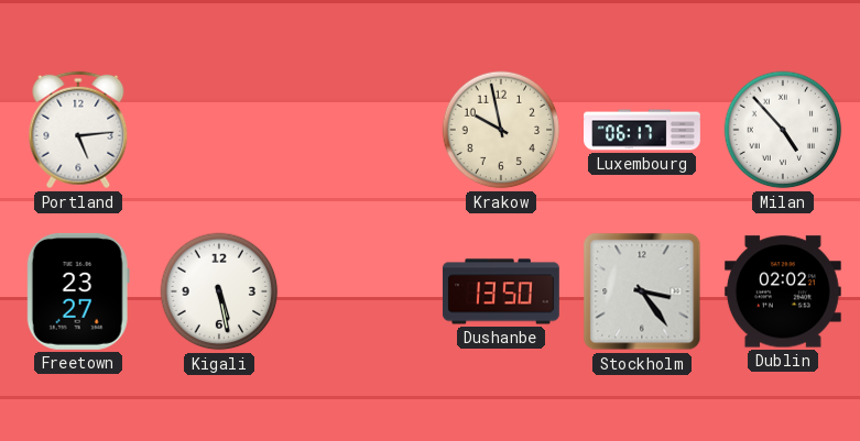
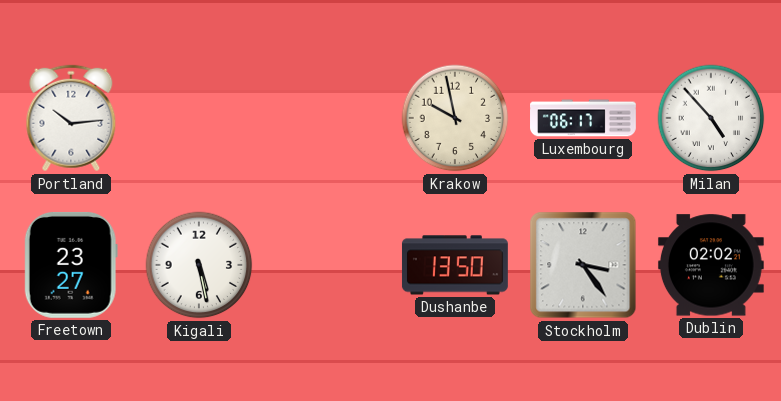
Portland: 5:14 -> 10:14 (71, 118)
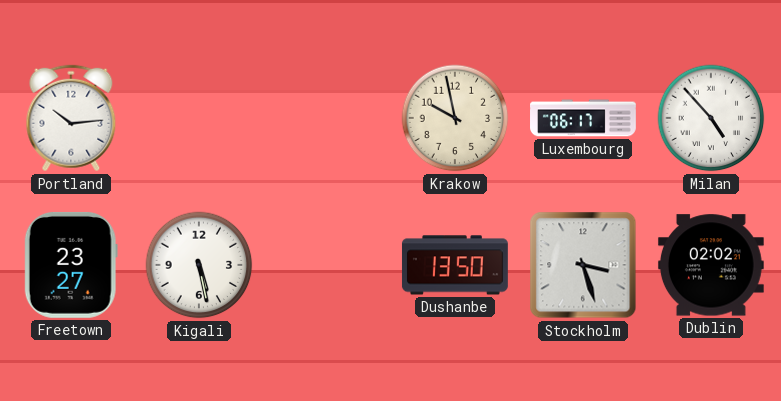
Stockholm: 3:24 -> 3:27 (583, 265)
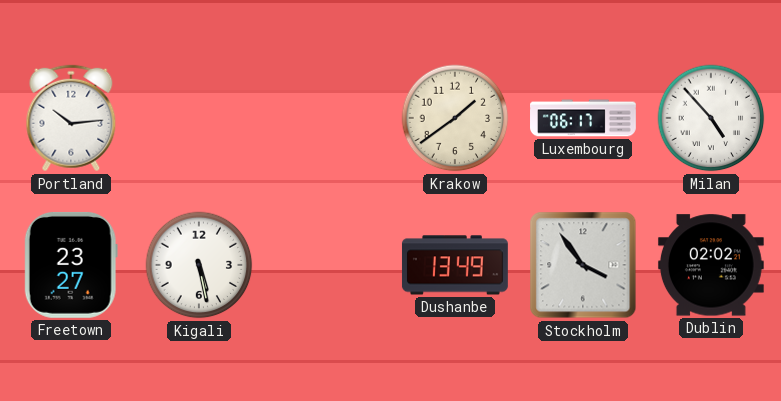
Krakow: 9:58 -> 1:39 (455, 118)
Dushanbe: 13:50 -> 13:49 (455, 265)
Stockholm: 3:27 -> 3:54 (583, 265)
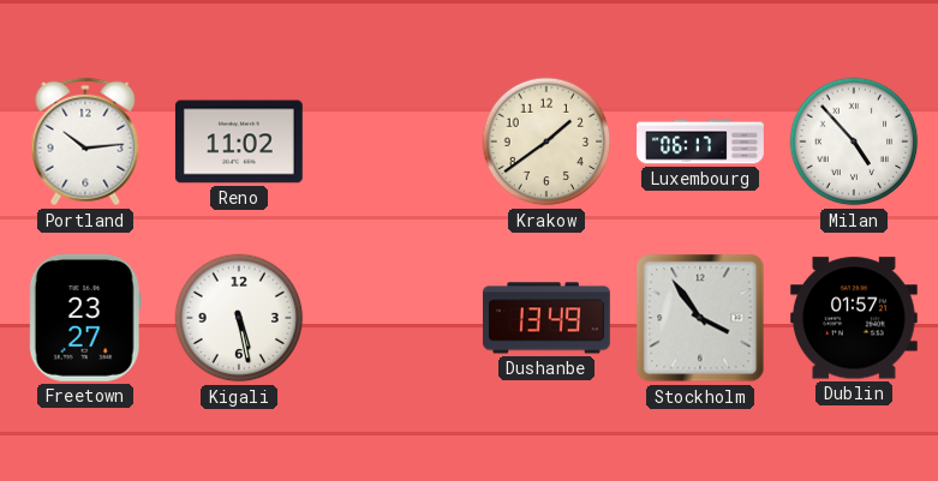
Reno: none -> 11:02 (239, 142)
Dublin: 02:02 -> 01:57 (854, 318)
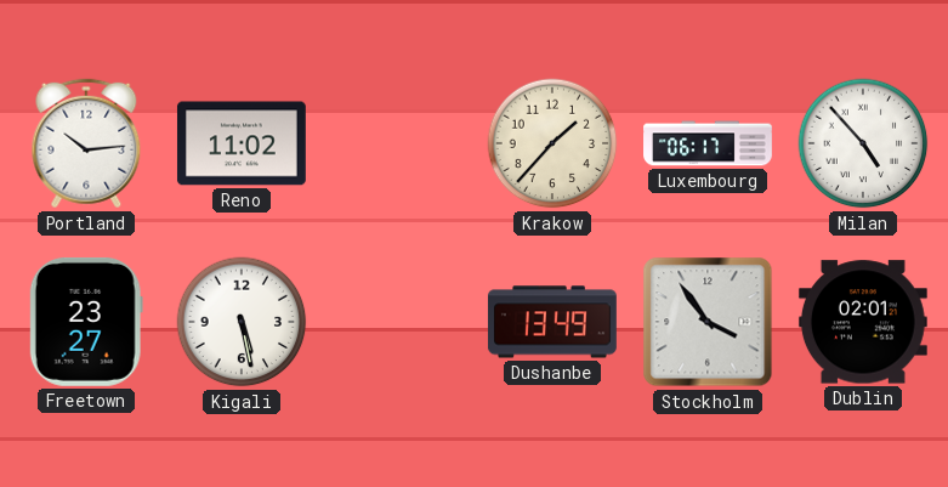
Krakow: 1:39 -> 1:37 (552, 143)
Dublin: 01:57 -> 02:01 (863, 322)
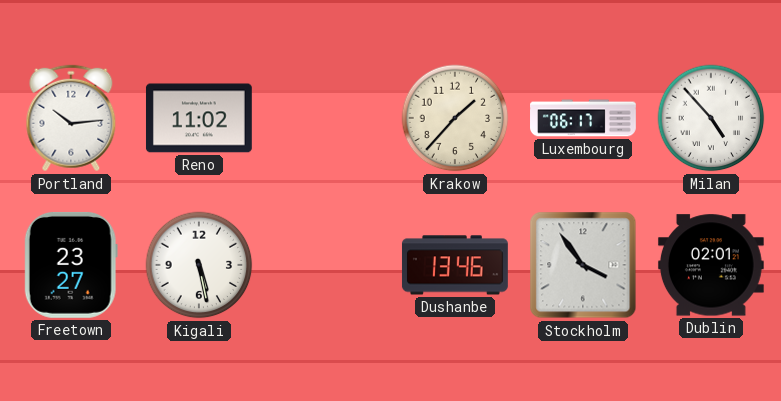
Dushanbe: 13:49 -> 13:46 (455, 265)
